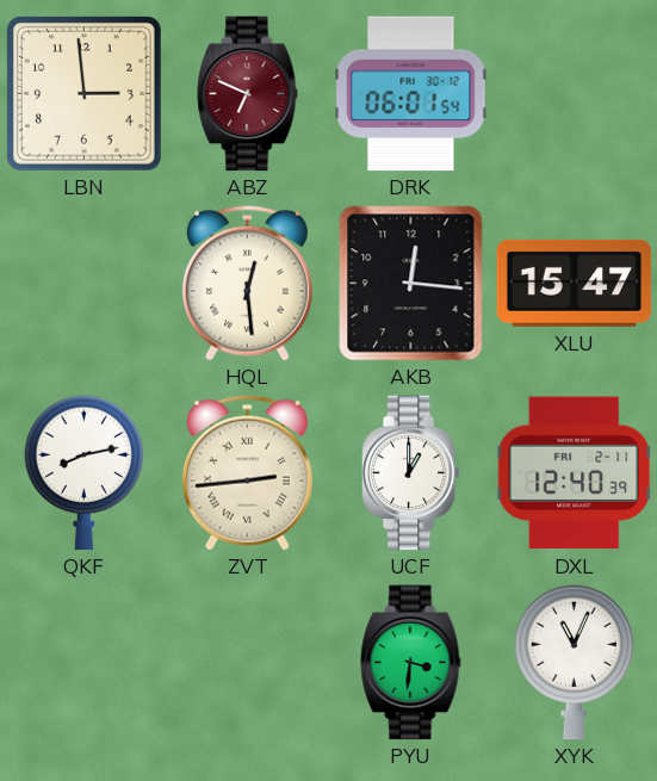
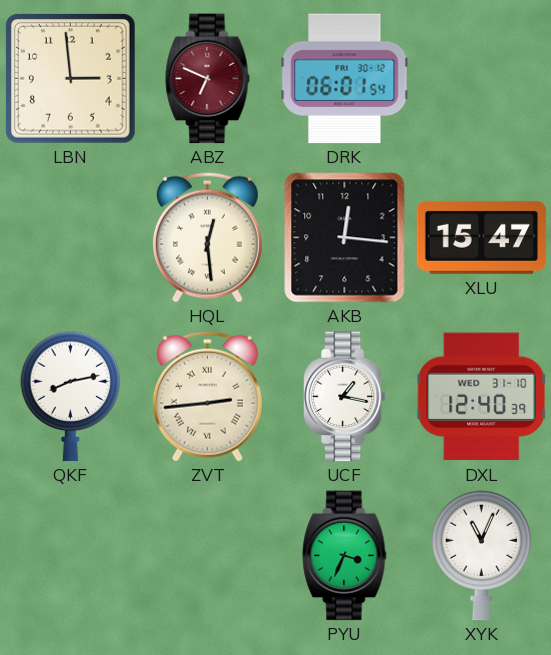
UCF: 1:00 -> 1:17 (344, 397)
DXL date: FRI 2-11 -> WED 31-10 (482, 397)
PYU: 3:31 -> 3:34 (345, 556)
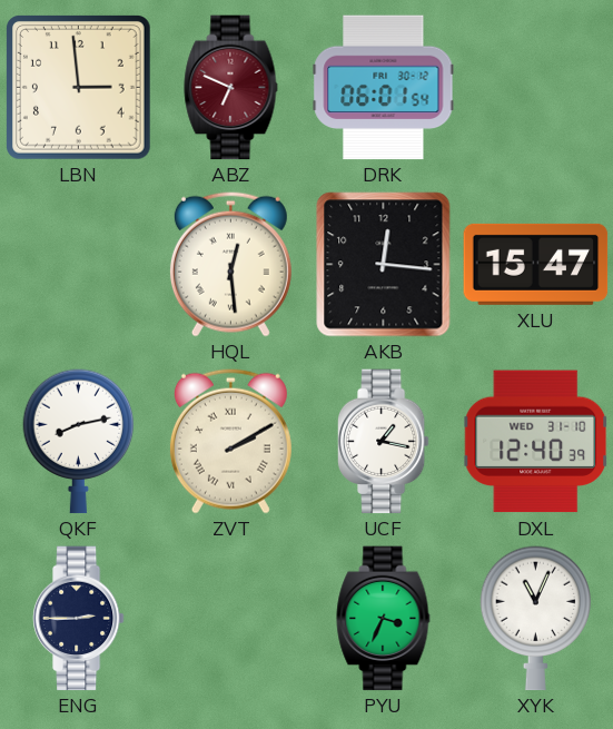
ZVT: 2:44 -> 2:10 (230, 441)
ENG: none -> 2:45 (78, 619)
